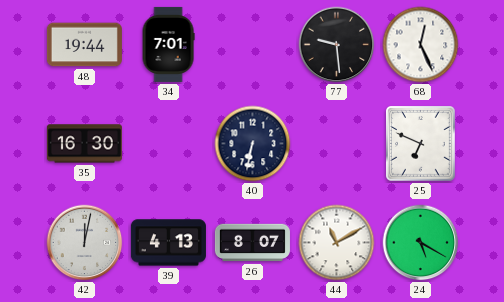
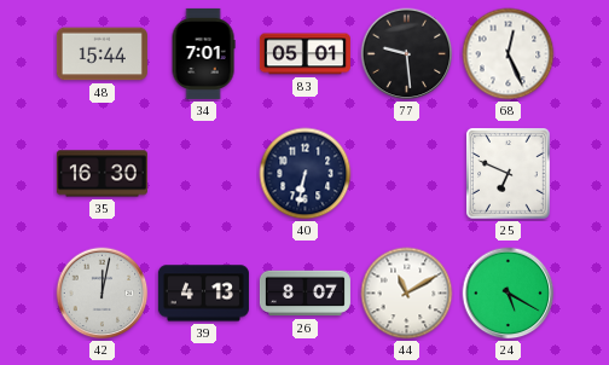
48: 19:44 -> 15:44 (101, 54)
83: none -> 05:01 (304, 54)
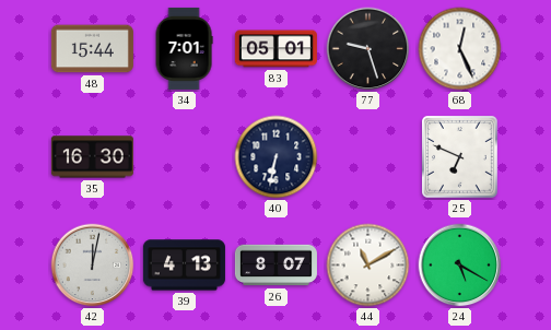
77: 9:29 -> 9:27 (368, 49)
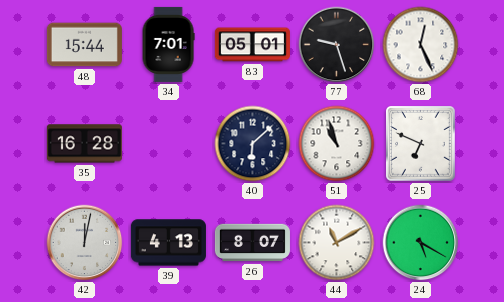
35: 16:30 -> 16:28 (84, 144)
40: 6:32 -> 6:08 (253, 144)
51: none -> 10:57 (337, 144)
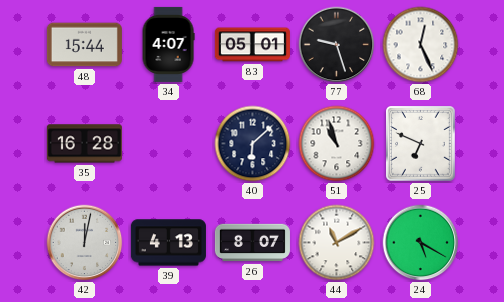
34: 7:01 -> 4:07 (168, 44)
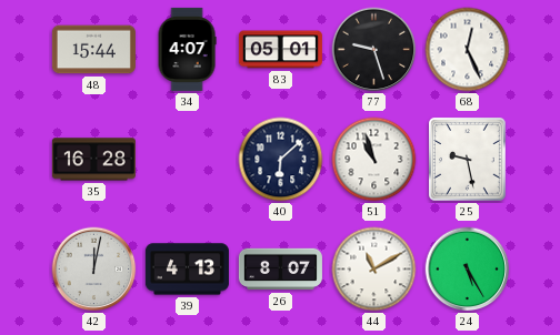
25: 6:49 -> 9:28 (468, 160)
24: 5:20 -> 5:25 (468, 270)
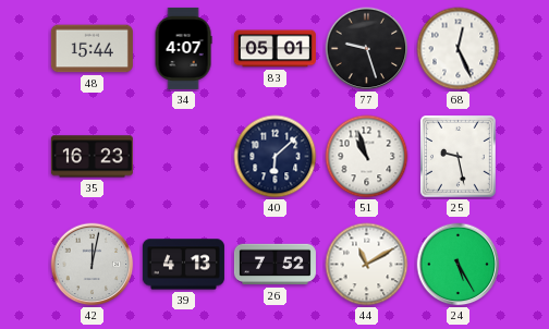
35: 16:28 -> 16:23 (91, 157)
26: 8:07 -> 7:52 (274, 265)
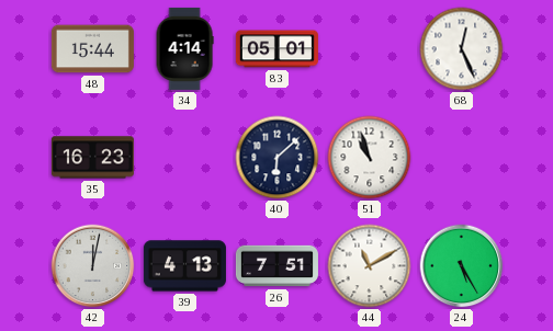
34: 4:07 -> 4:14 (184, 48)
77: 9:27 -> none (367, 49)
25: 9:28 -> none (459, 157)
26: 7:52 -> 7:51 (276, 266)
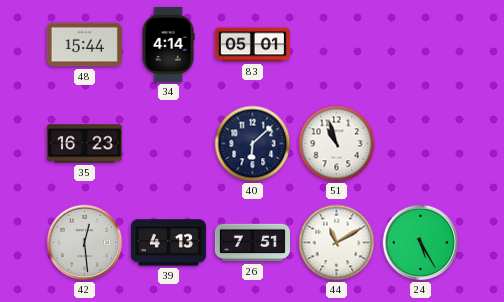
68: 12:26 -> none (462, 49)
42: 12:02 -> 12:29 (85, 243)
